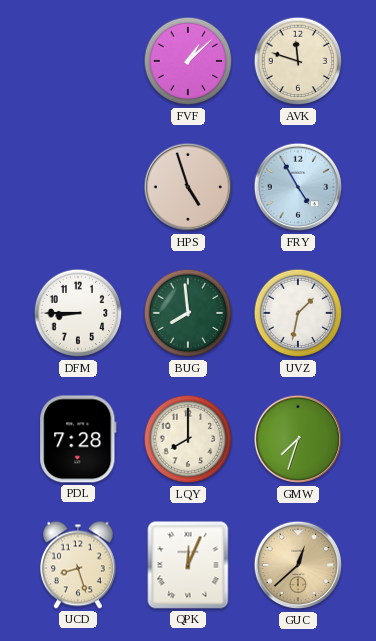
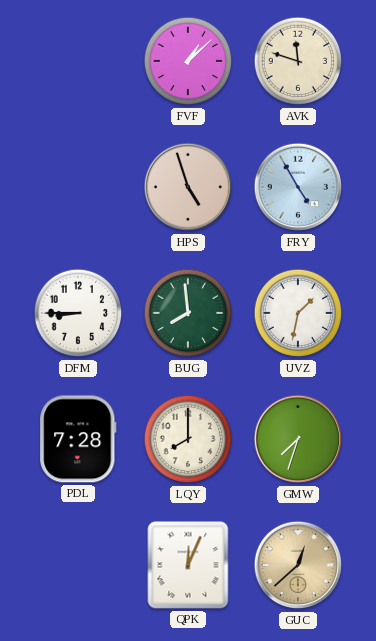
UCD: 8:27 -> none (78, 565)
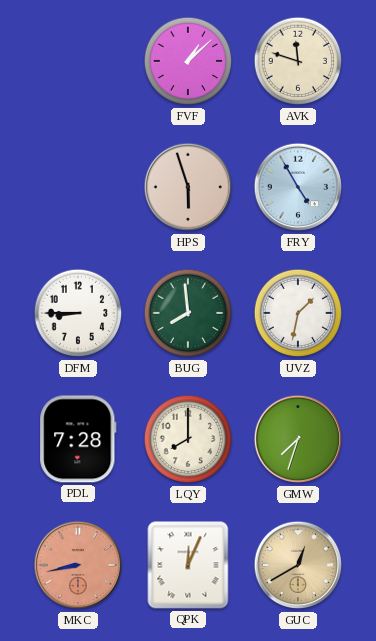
HPS: 4:57 -> 5:57 (188, 187)
MKC: none -> 8:43 (78, 565)
GUC: 12:38 -> 12:40 (298, 565)
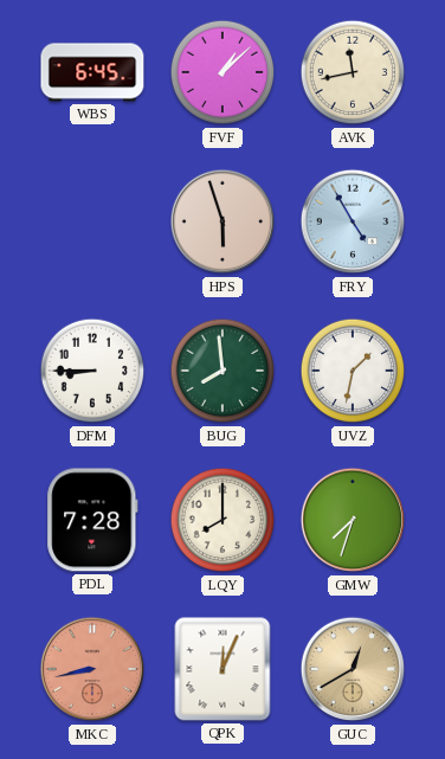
WBS: none -> 6:45 (92, 72)
AVK: 11:48 -> 11:43 (353, 72)
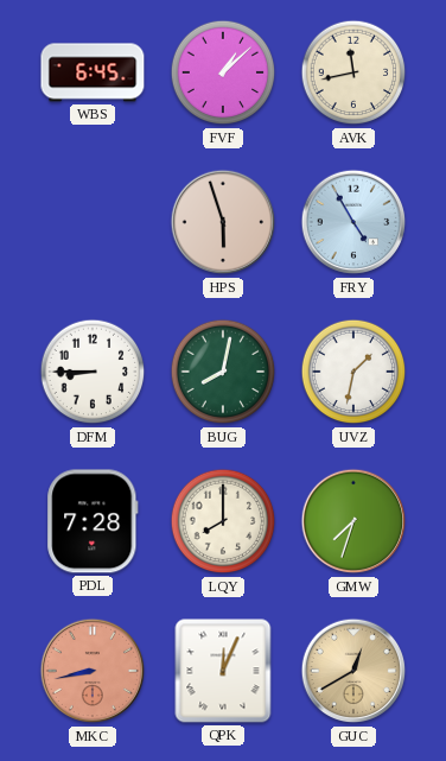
BUG: 7:59 -> 8:02 (223, 372)
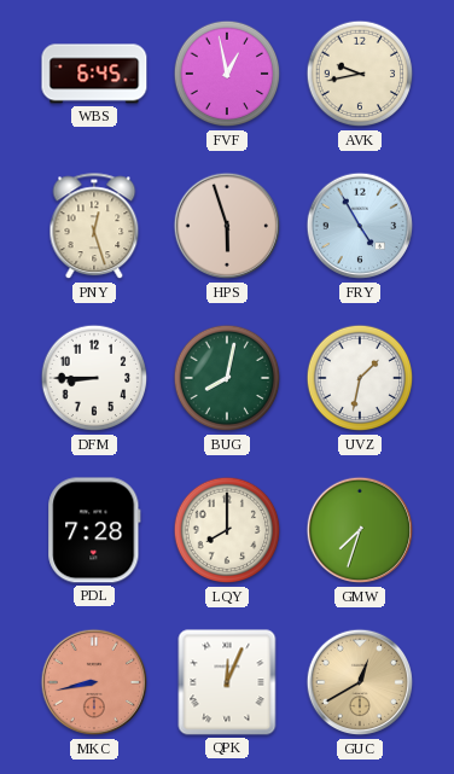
FVF: 1:08 -> 12:58 (227, 74)
AVK: 11:43 -> 9:43 (360, 74)
PNY: none -> 12:27 (94, 227)
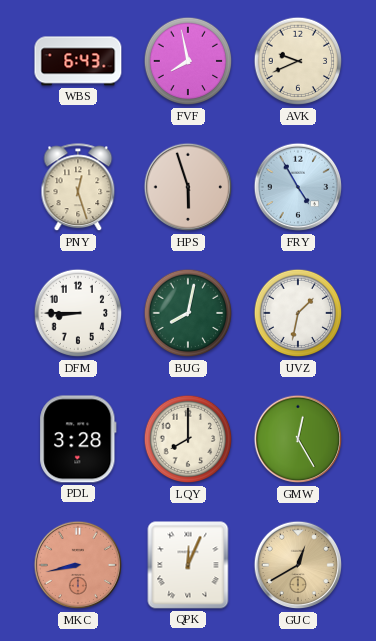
WBS: 6:45 -> 6:43 (78, 61)
FVF: 12:58 -> 7:58 (188, 61)
AVK: 9:43 -> 9:41 (298, 61)
PDL: 7:28 -> 3:28 (78, 439)
GMW: 7:33 -> 12:25 (298, 439)
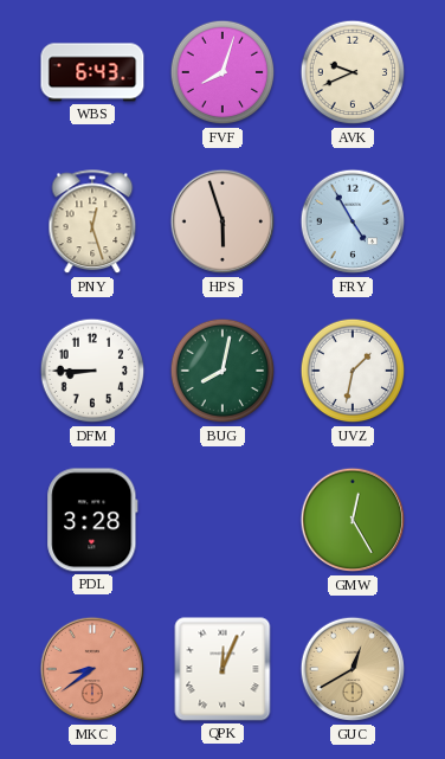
FVF: 7:58 -> 8:03 (222, 72)
LQY: 8:00 -> none (188, 439)
MKC: 8:43 -> 8:39 (92, 669)
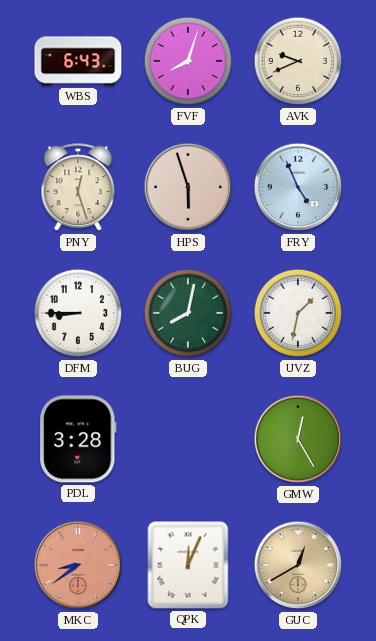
FRY: 4:55 -> 4:56 (298, 187)
